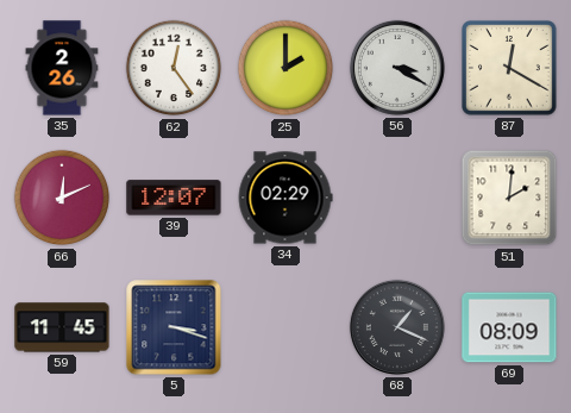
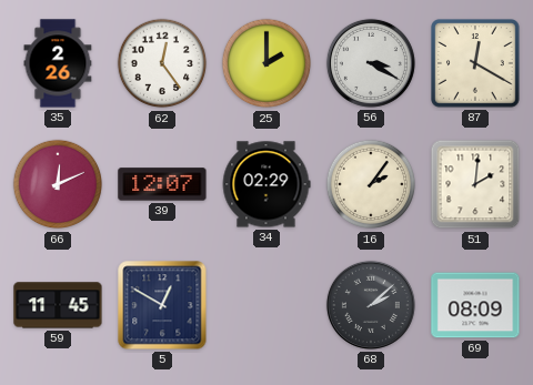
16: none -> 2:06 (371, 184)
5: 3:18 -> 12:50 (162, 305)
68: 1:19 -> 2:08 (371, 305)
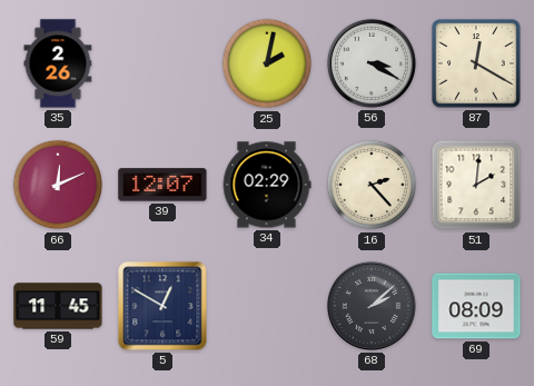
62: 12:24 -> none (162, 63)
25: 2:00 -> 2:02 (267, 63)
16: 2:06 -> 2:23 (372, 185)
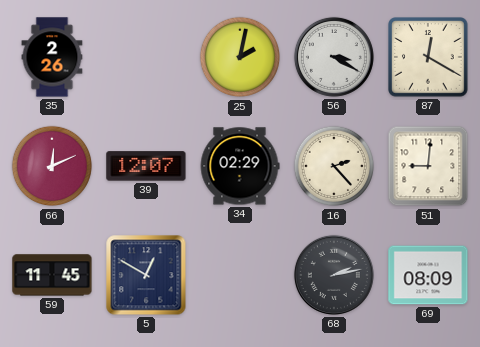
51: 2:01 -> 9:01 (428, 166)
68: 2:08 -> 2:13 (334, 275)
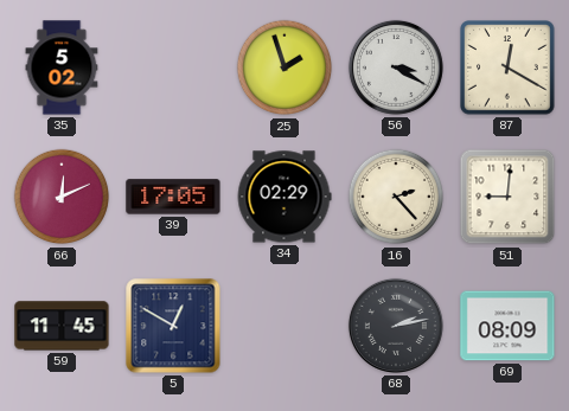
35: 2:26 -> 5:02 (62, 68)
25: 2:02 -> 1:57 (284, 68)
39: 12:07 -> 17:05 (173, 197)
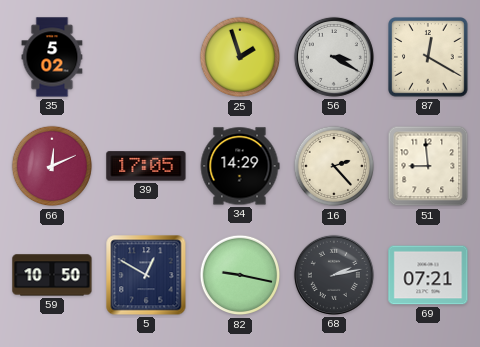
34: 02:29 -> 14:29 (240, 166)
51: 9:01 -> 8:59 (428, 166)
59: 11:45 -> 10:50 (52, 275)
82: none -> 9:17 (240, 275)
69: 08:09 -> 07:21 (428, 275)
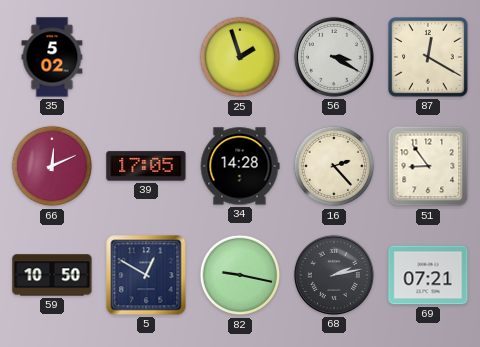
34: 14:29 -> 14:28 (240, 166)
51: 8:59 -> 8:54 (428, 166)
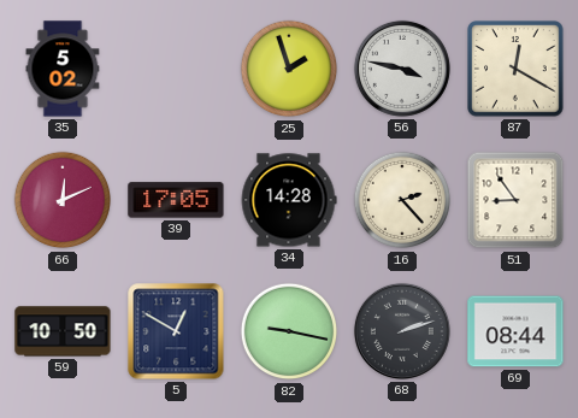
56: 3:20 -> 3:47 (402, 69)
68: 2:13 -> 2:12 (402, 331)
69: 07:21 -> 08:44 (515, 331)
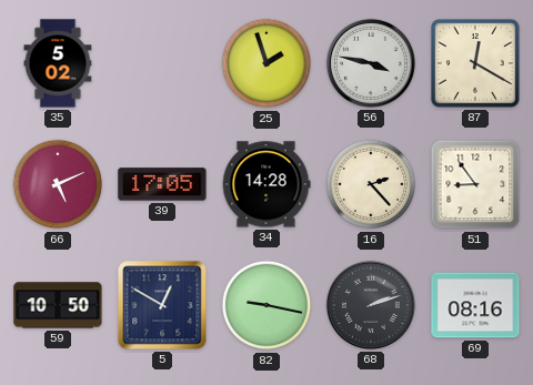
66: 12:11 -> 5:11 (58, 184)
69: 08:44 -> 08:16 (475, 305)
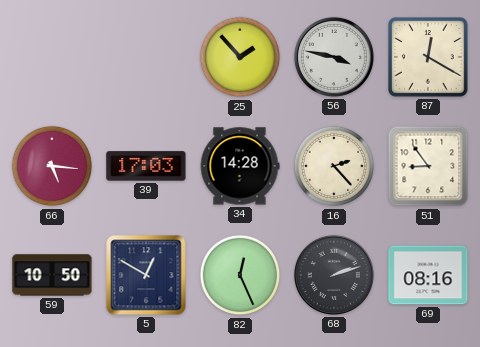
35: 5:02 -> none (58, 63)
25: 1:57 -> 1:53 (240, 57)
66: 5:11 -> 5:16 (52, 166)
39: 17:05 -> 17:03 (146, 166)
82: 9:17 -> 12:26 (240, 275)
